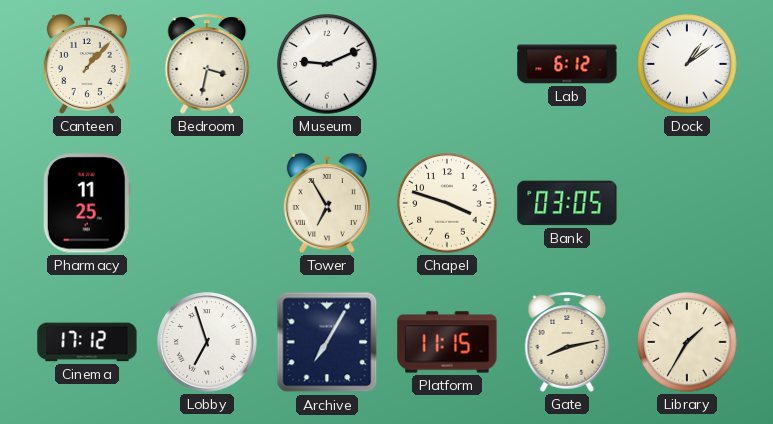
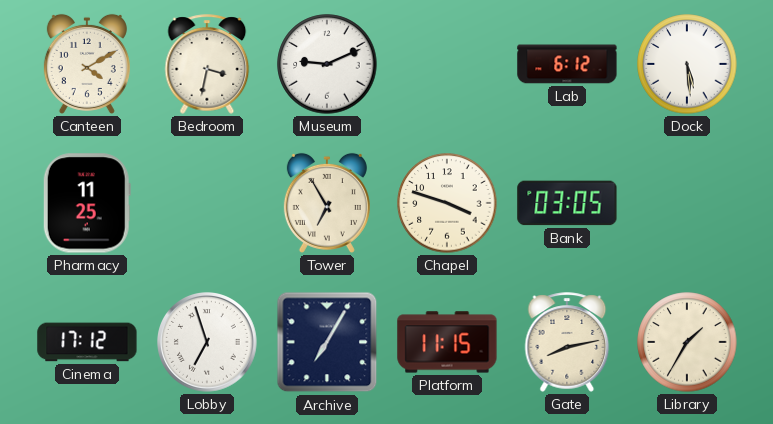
Canteen: 1:07 -> 4:10 (87, 64)
Dock: 1:09 -> 5:29 (687, 64)
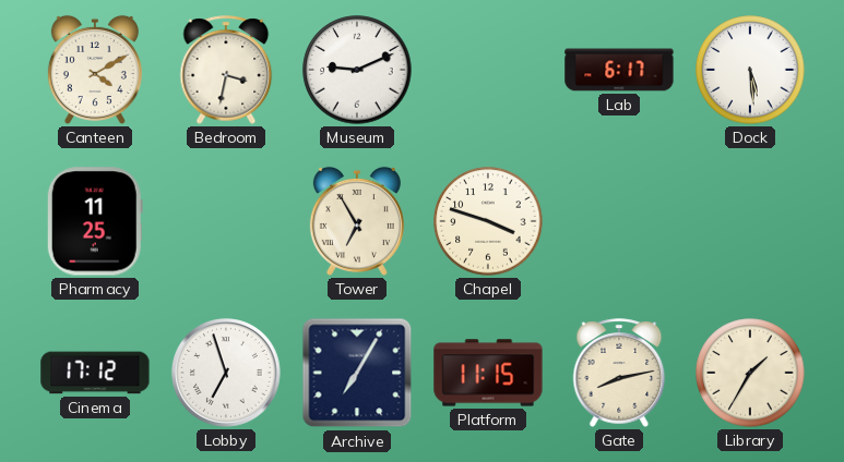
Lab: 6:12 -> 6:17 (619, 70)
Bank: 03:05 -> none (567, 203)
